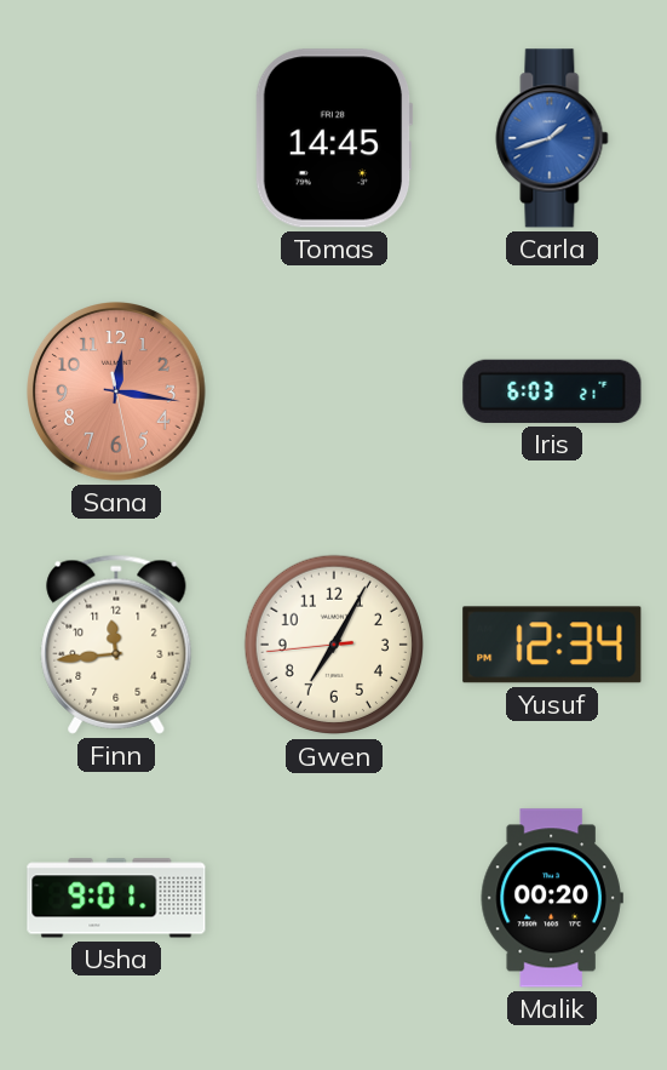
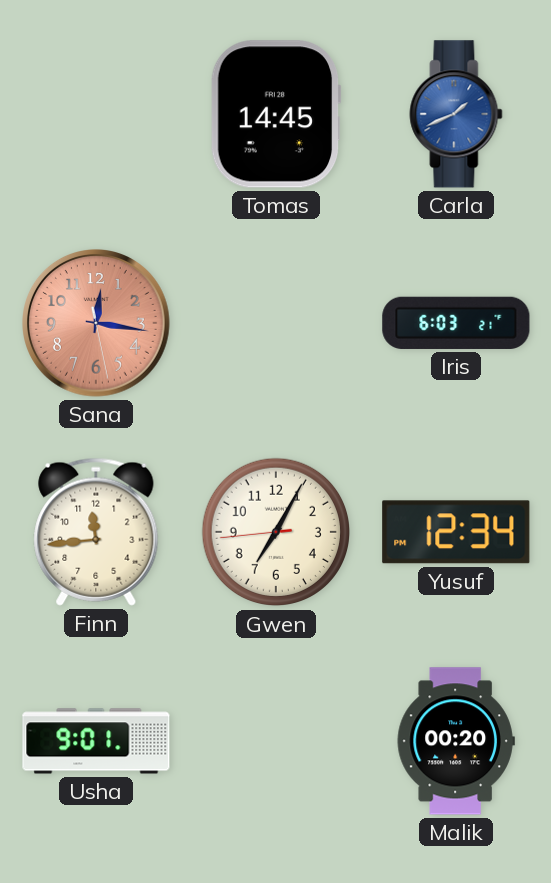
Carla: 1:42 -> 1:41 (456, 114)
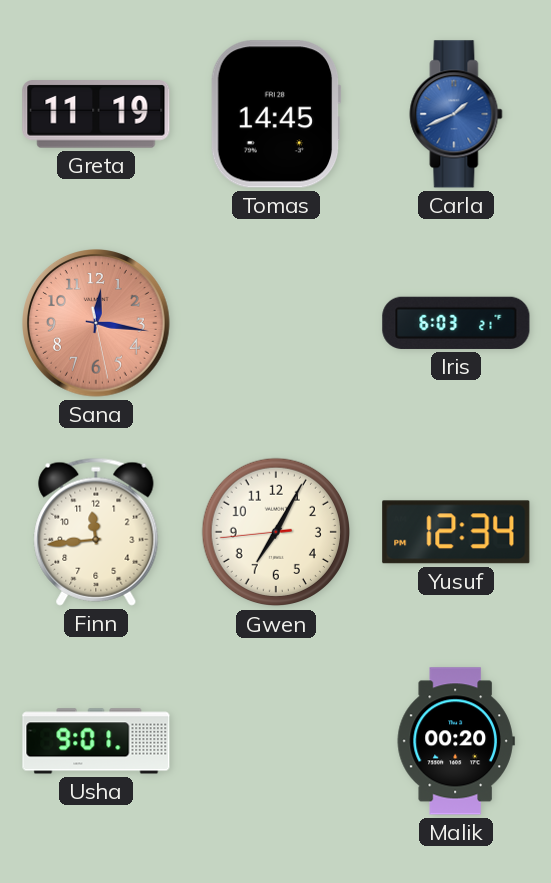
Greta: none -> 11:19 (96, 114)
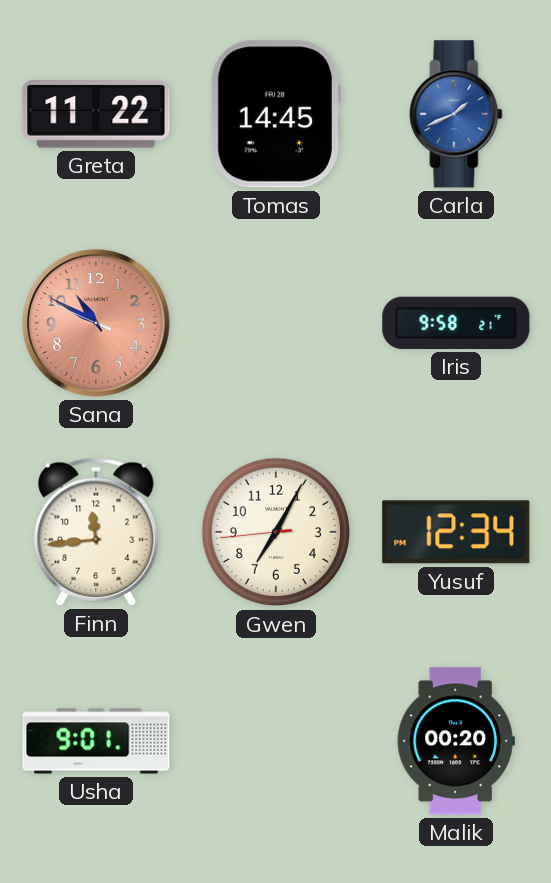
Greta: 11:19 -> 11:22 (96, 114)
Sana: 12:16 -> 10:49 (97, 324)
Iris: 6:03 -> 9:58 (456, 323)
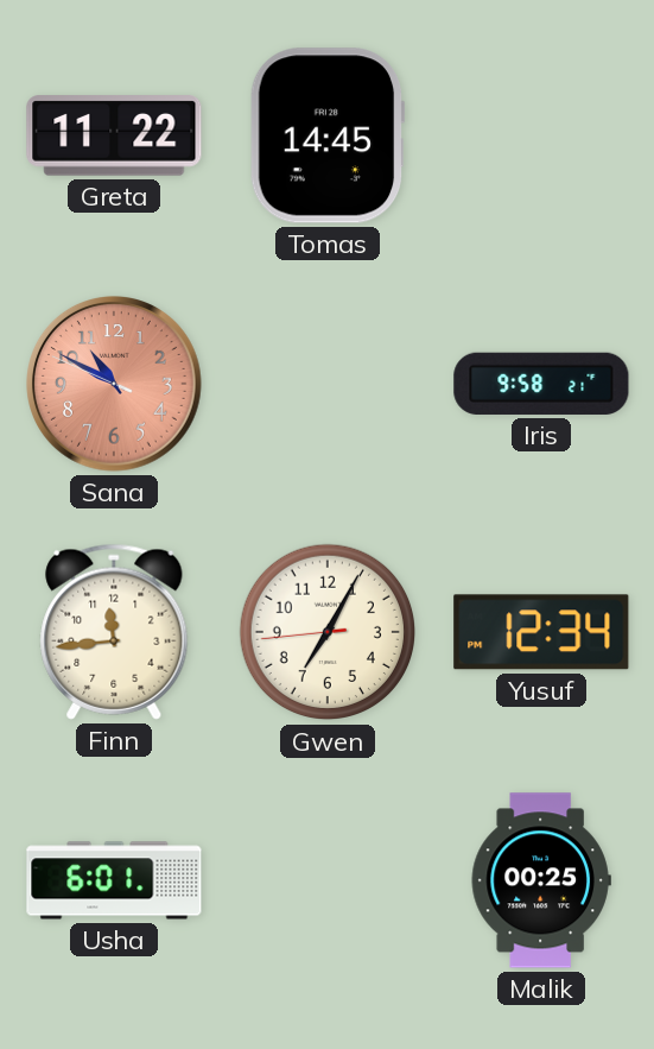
Carla: 1:41 -> none (456, 114)
Usha: 9:01 -> 6:01 (114, 880)
Malik: 00:20 -> 00:25 (541, 880)
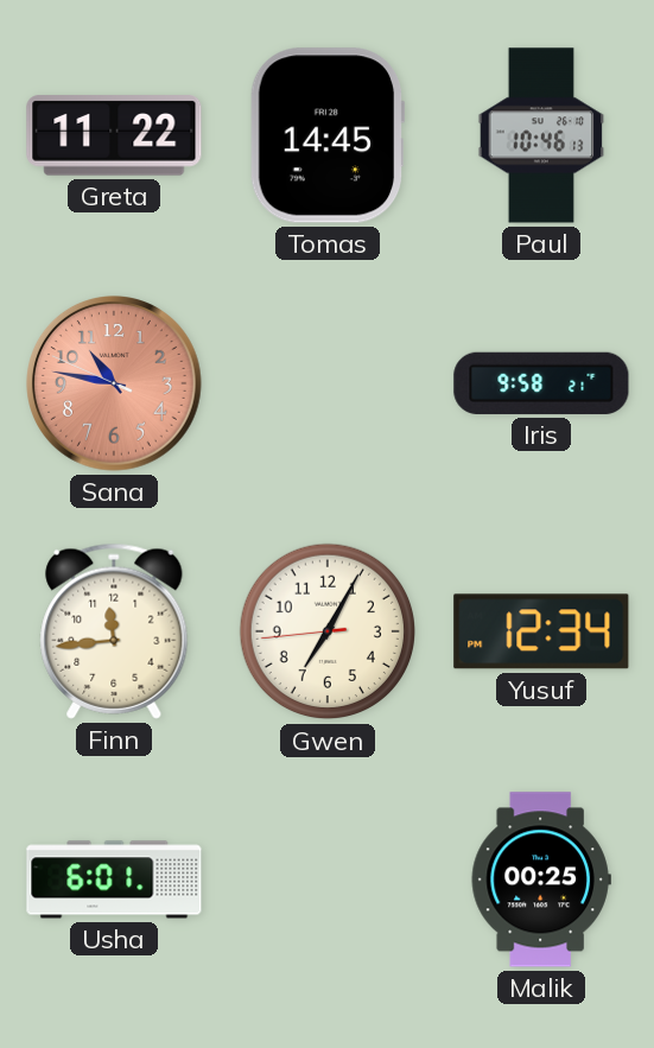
Paul: none -> 10:46 (541, 135)
Sana: 10:49 -> 10:46 (115, 385)
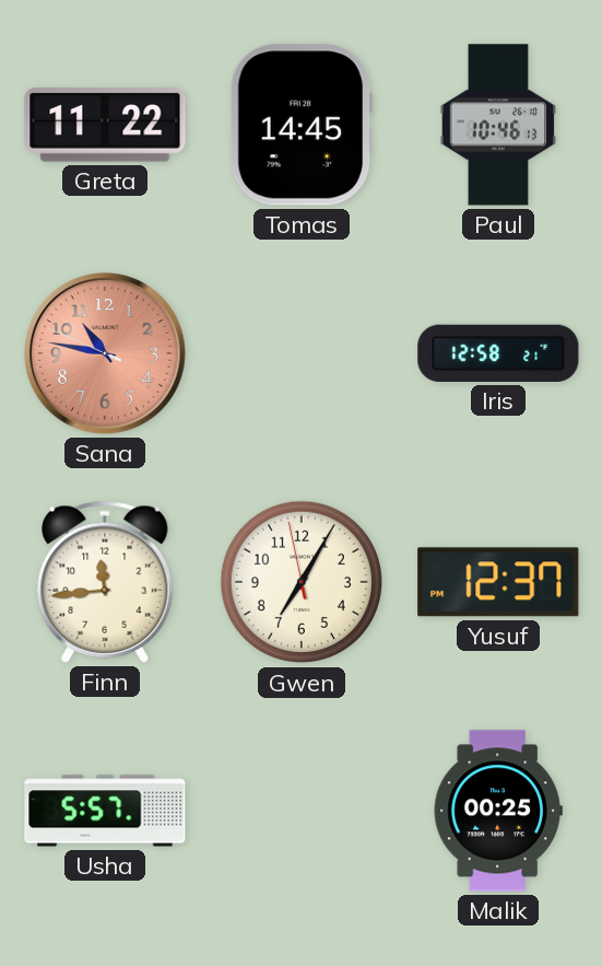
Iris: 9:58 -> 12:58 (498, 353)
Gwen: 7:04:44 -> 7:04:58 (302, 582)
Yusuf: 12:34 -> 12:37 (498, 582)
Usha: 6:01 -> 5:57 (105, 811)
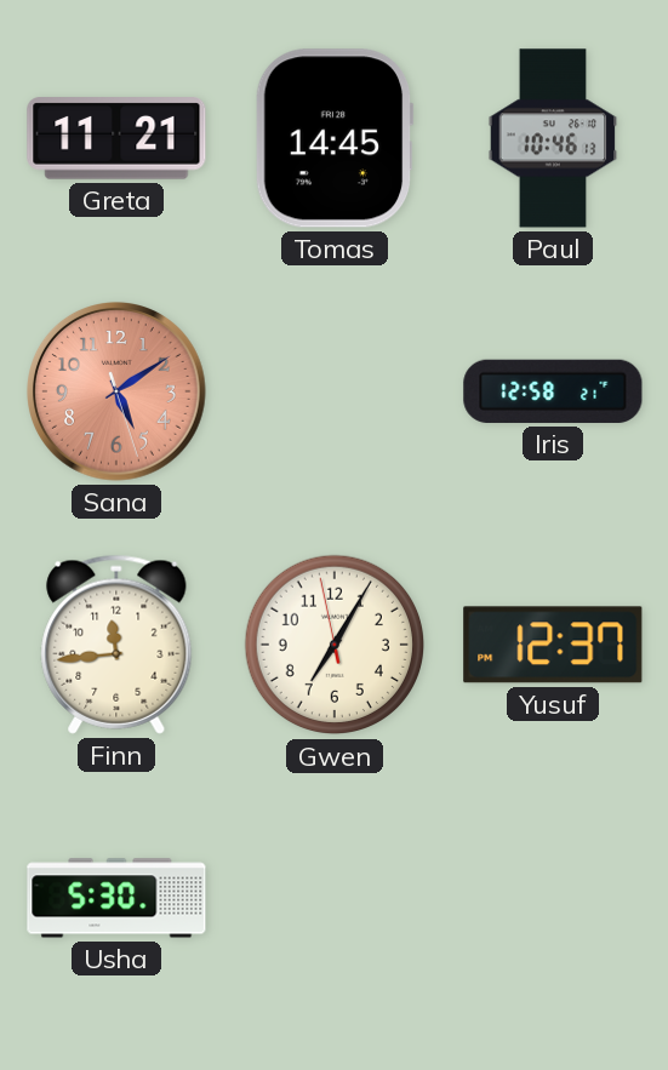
Greta: 11:22 -> 11:21 (116, 138)
Sana: 10:46 -> 5:09 (118, 393)
Usha: 5:57 -> 5:30 (116, 898)
Malik: 00:25 -> none (498, 811)
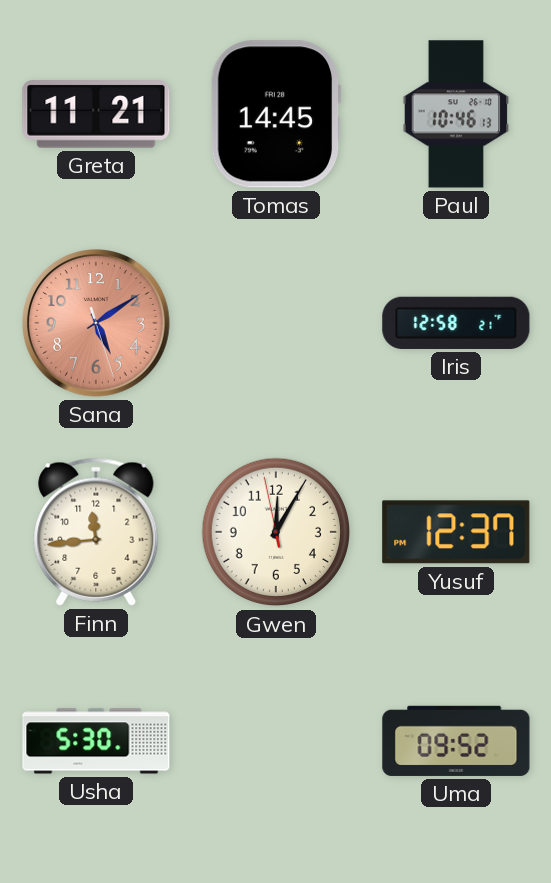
Gwen: 7:04 -> 12:04 (276, 532)
Uma: none -> 09:52 (456, 741)
